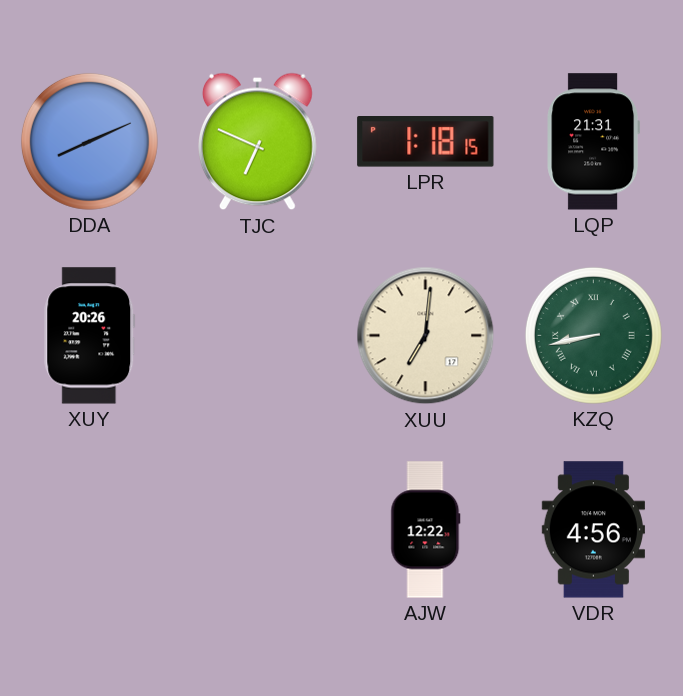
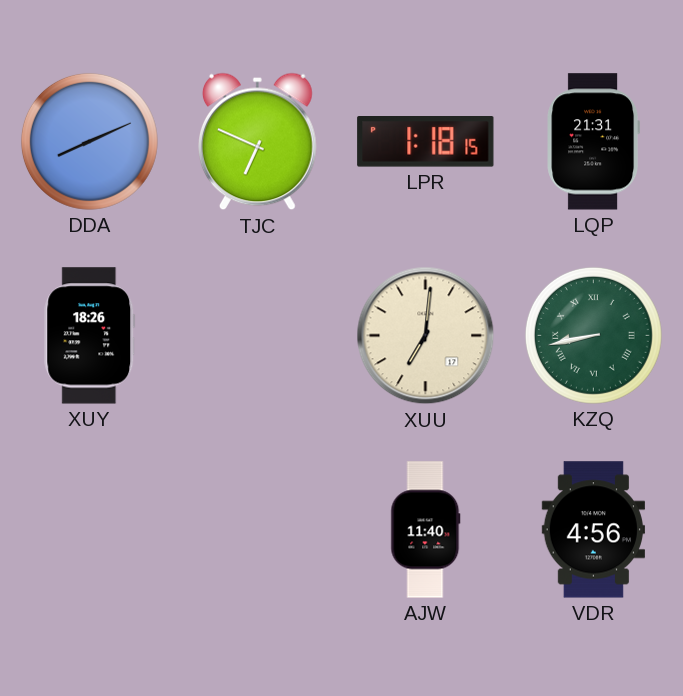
XUY: 20:26 -> 18:26 (90, 336)
AJW: 12:22 -> 11:40 (426, 530)
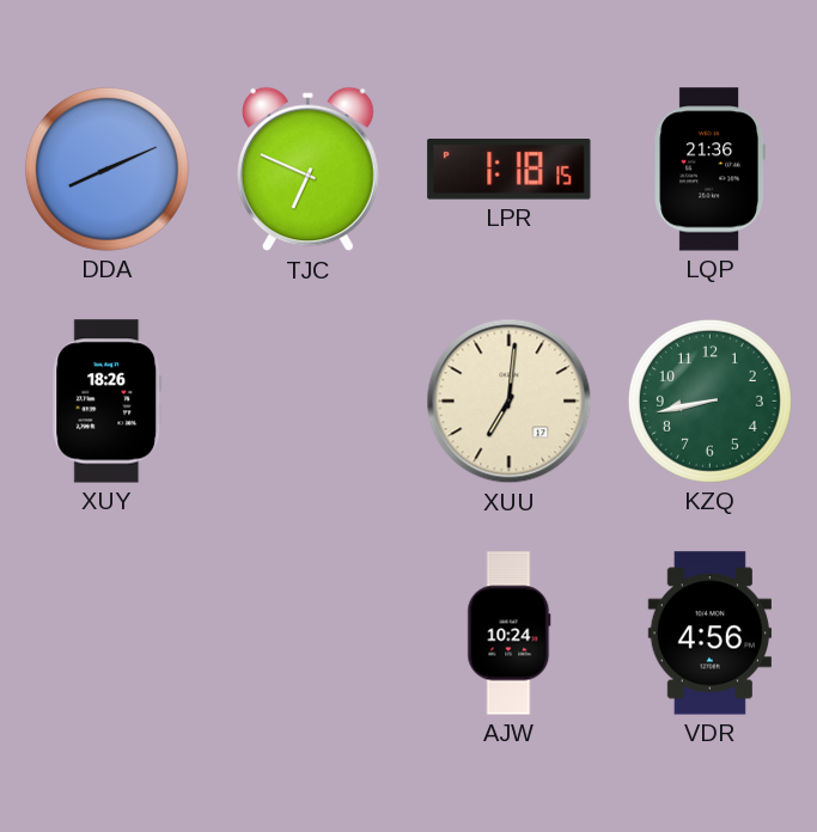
LQP: 21:31 -> 21:36 (711, 170)
KZQ numerals: Roman -> Arabic (709, 400)
AJW: 11:40 -> 10:24 (510, 634)
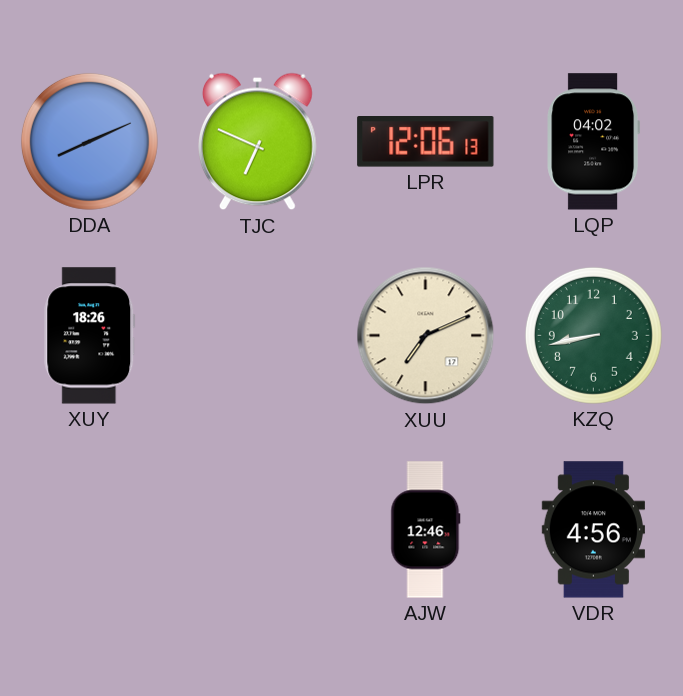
LPR: 1:18 -> 12:06 (426, 142)
LQP: 21:36 -> 04:02 (594, 142)
XUU: 7:01 -> 7:11 (426, 336)
AJW: 10:24 -> 12:46 (426, 530)
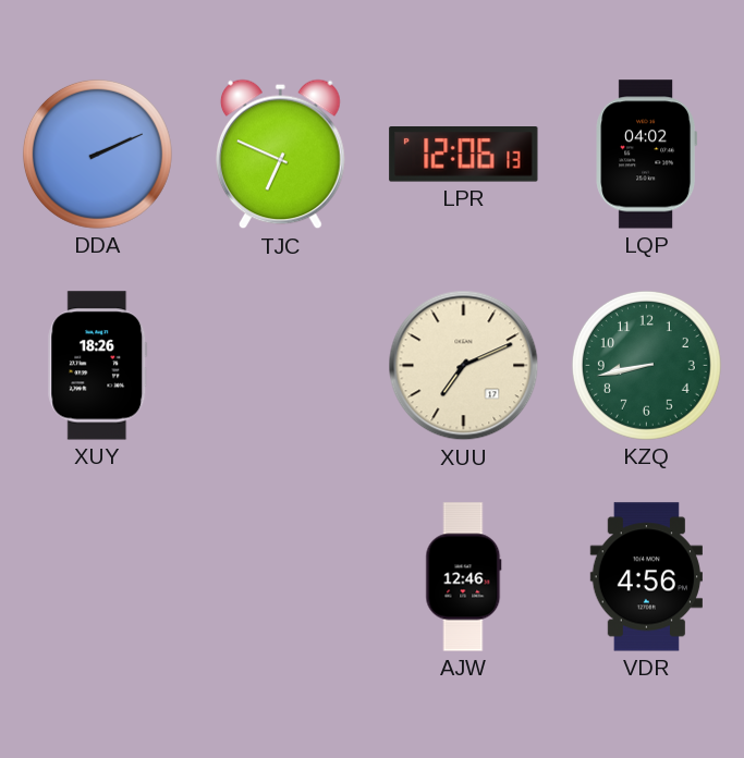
DDA: 8:11 -> 2:11 (97, 154)
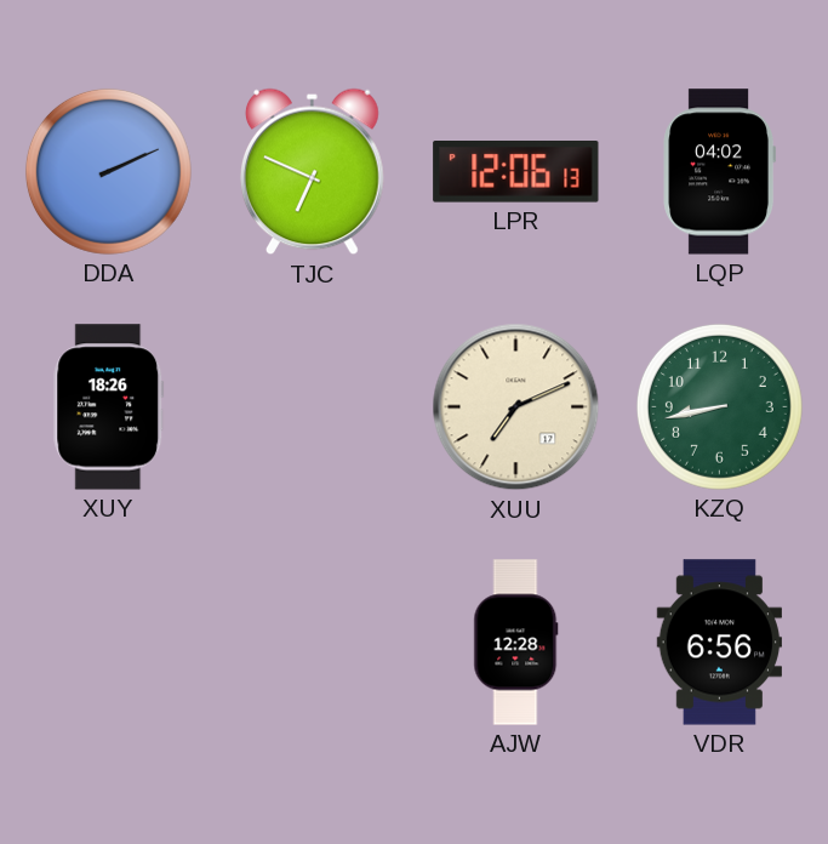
AJW: 12:46 -> 12:28 (516, 643)
VDR: 4:56 -> 6:56 (719, 643)
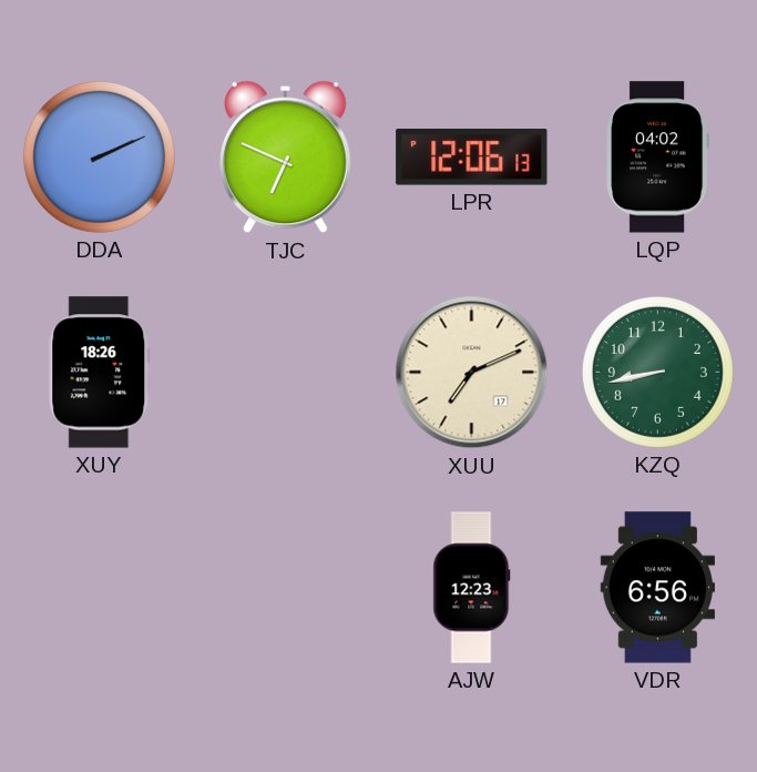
AJW: 12:28 -> 12:23 (472, 588)
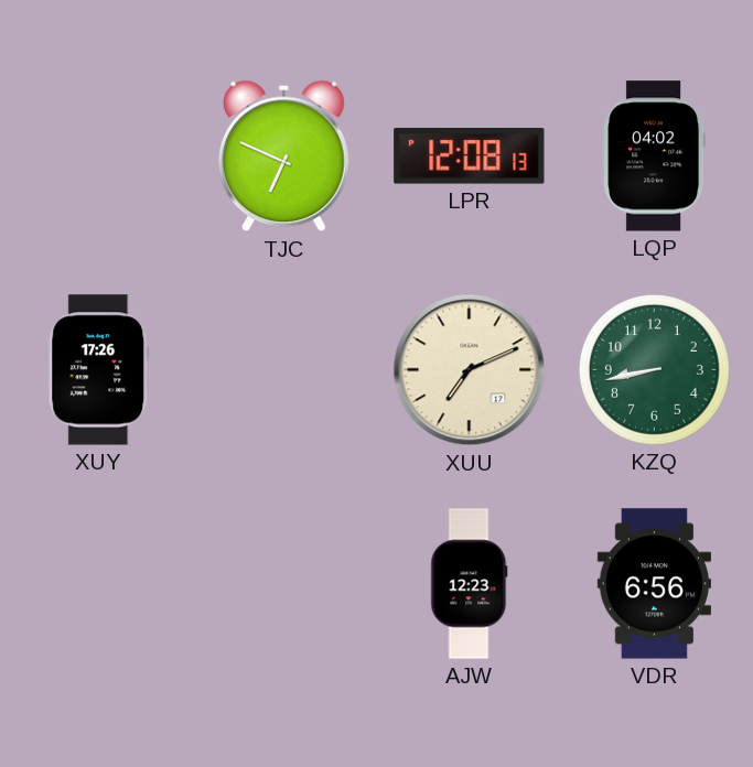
DDA: 2:11 -> none (99, 156)
LPR: 12:06 -> 12:08 (470, 156)
XUY: 18:26 -> 17:26 (99, 370)
